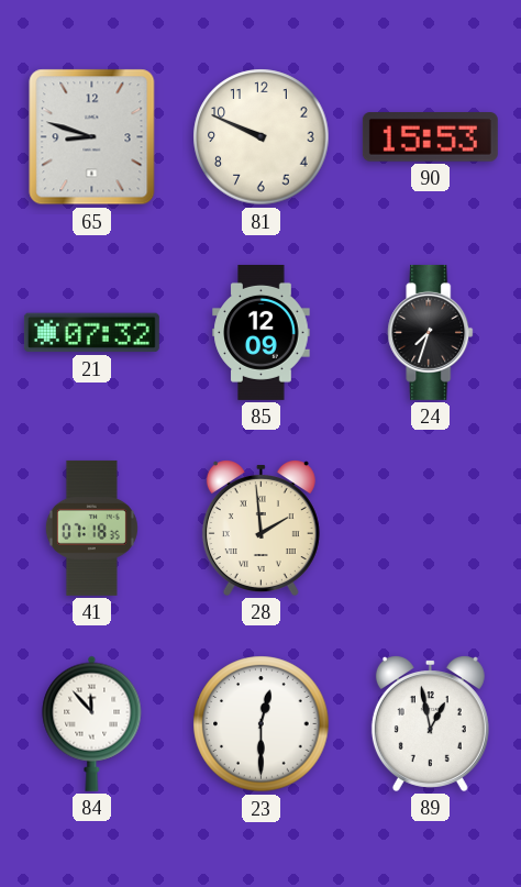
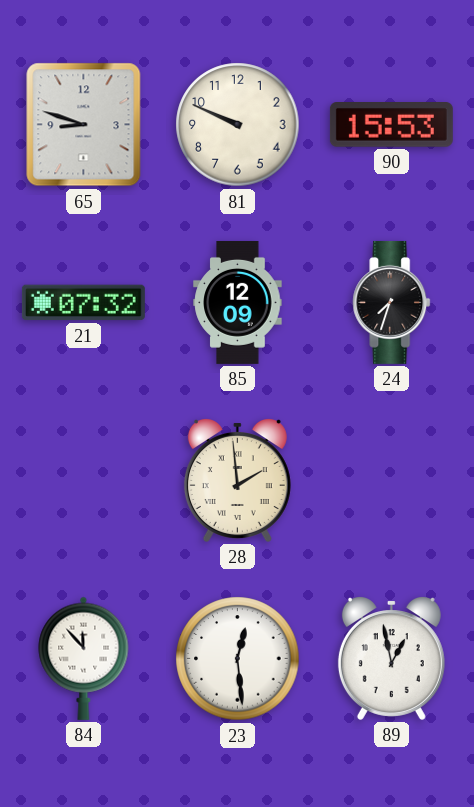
41: 07:18 -> none (91, 528)
23: 12:30 -> 12:29 (238, 659)
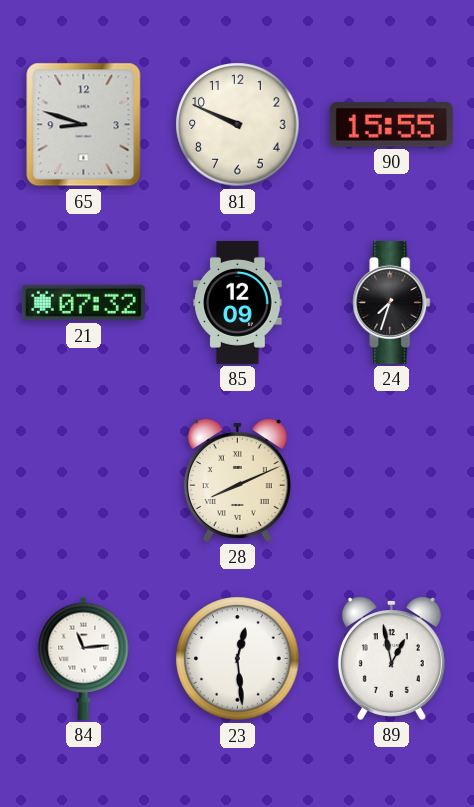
90: 15:53 -> 15:55 (391, 125)
28: 1:59 -> 8:11 (237, 481)
84: 11:53 -> 11:14 (84, 658)
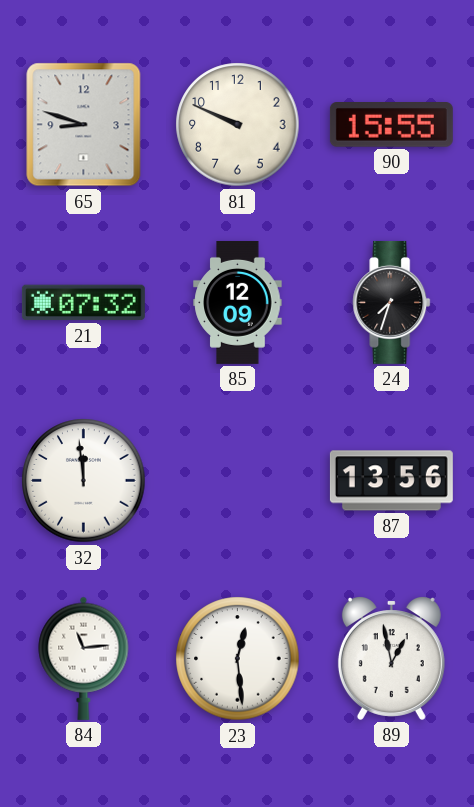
32: none -> 11:59 (84, 481)
28: 8:11 -> none (237, 481)
87: none -> 13:56 (391, 481)
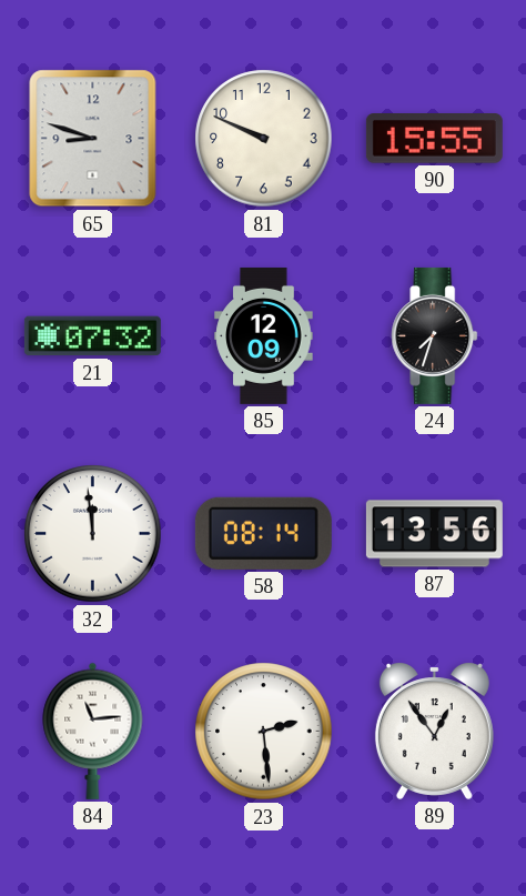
58: none -> 08:14 (263, 533)
23: 12:29 -> 2:29 (264, 732)
89: 12:58 -> 12:54 (434, 732)
